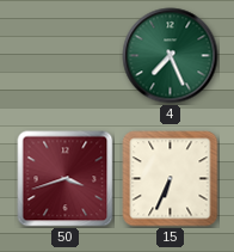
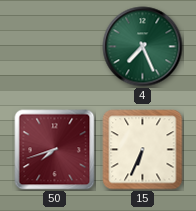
50: 3:42 -> 7:42 (55, 150)
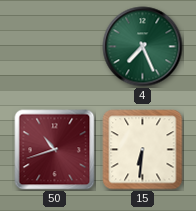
50: 7:42 -> 10:42 (55, 150)
15: 6:34 -> 6:31 (143, 150)
